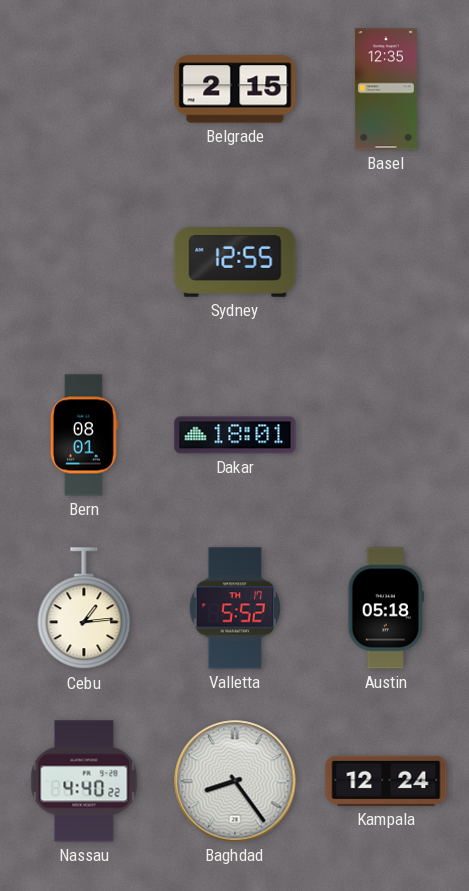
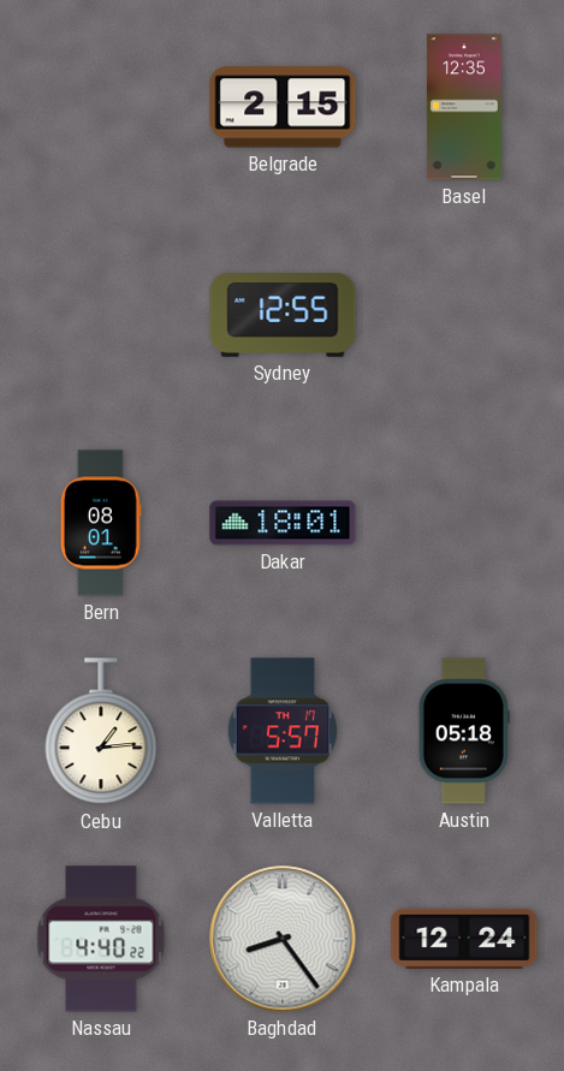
Valletta: 5:52 -> 5:57 (283, 731)
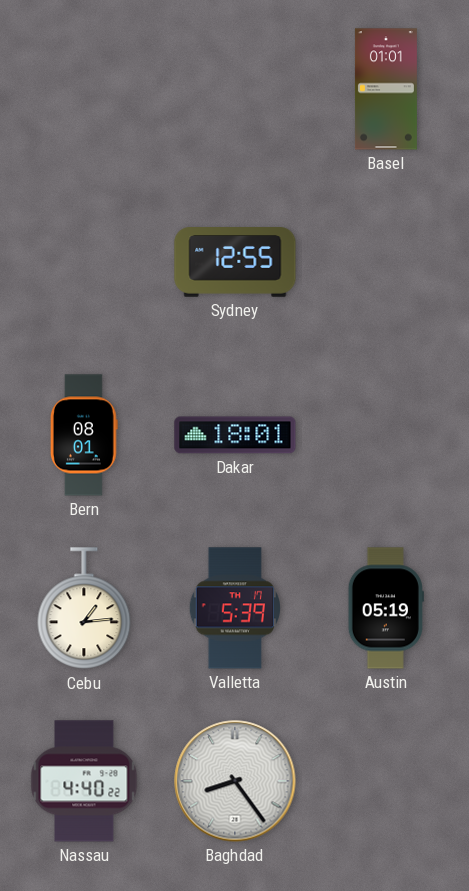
Belgrade: 2:15 -> none (283, 107)
Basel: 12:35 -> 01:01 (386, 89)
Valletta: 5:57 -> 5:39 (235, 608)
Austin: 05:18 -> 05:19 (386, 608)
Kampala: 12:24 -> none (464, 939)
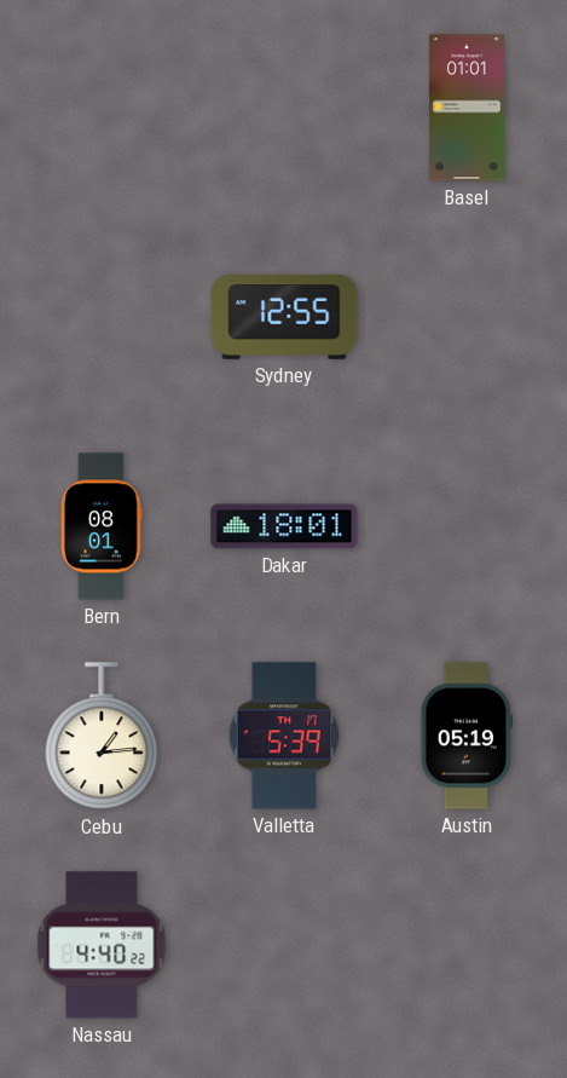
Baghdad: 8:24 -> none (235, 781)
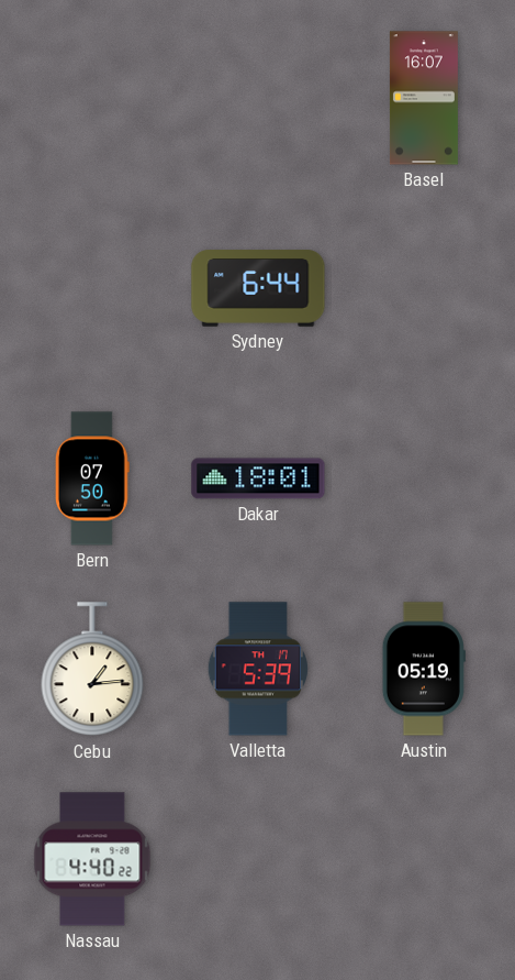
Basel: 01:01 -> 16:07 (424, 98)
Sydney: 12:55 -> 6:44 (258, 288)
Bern: 08:01 -> 07:50 (92, 478)
